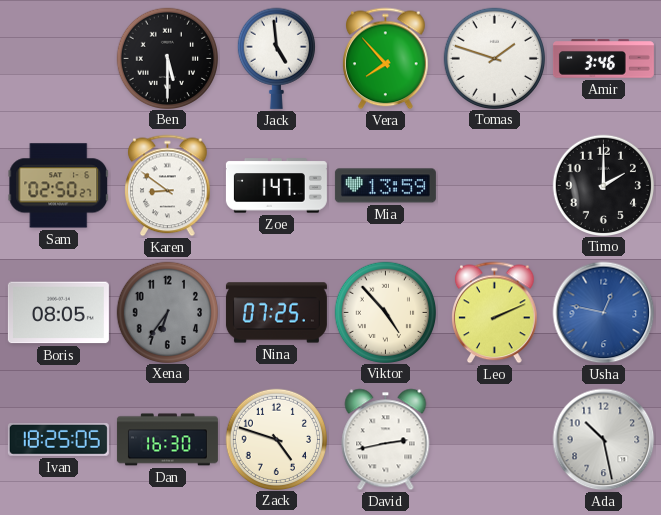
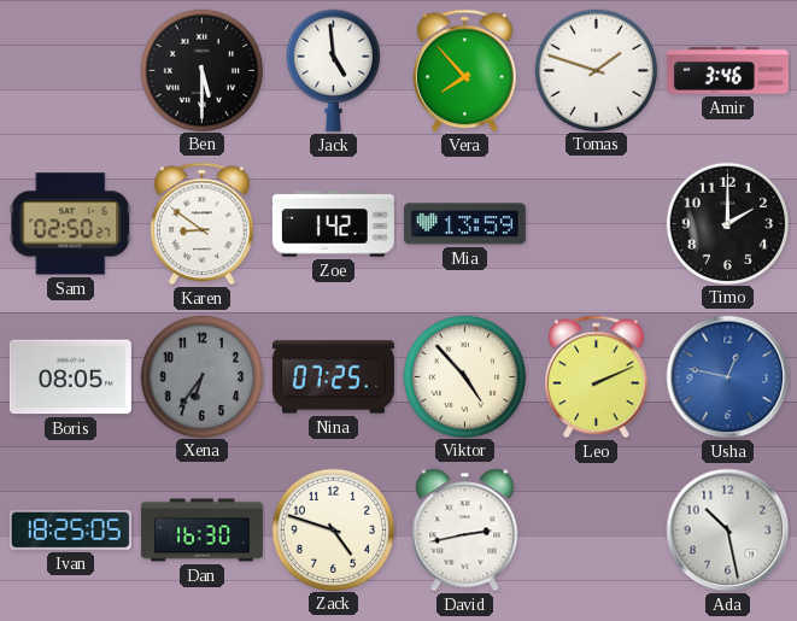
Zoe: 1:47 -> 1:42 (333, 224)
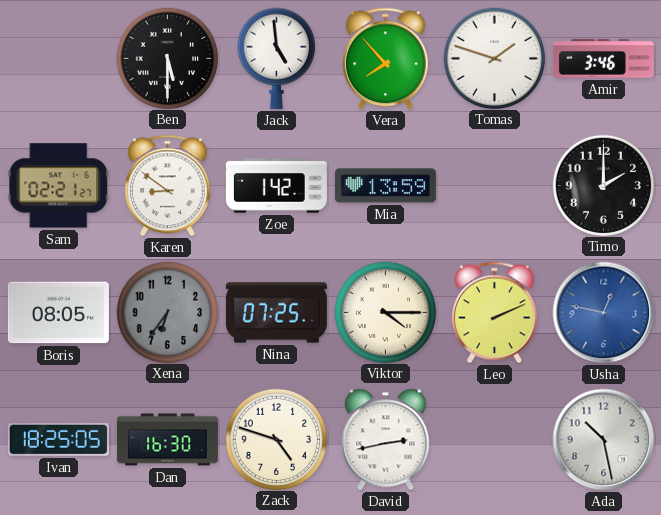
Sam: 02:50 -> 02:21 (59, 186)
Viktor: 4:53 -> 4:15 (385, 312)
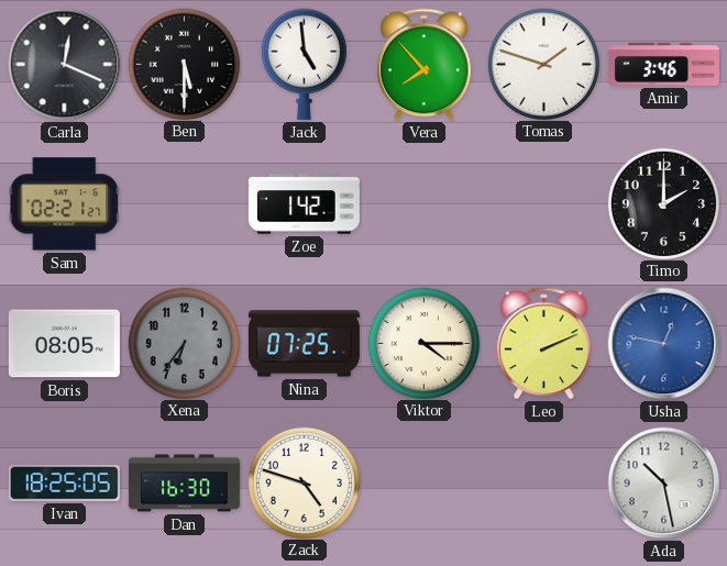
Carla: none -> 12:19 (65, 65)
Karen: 8:51 -> none (168, 186)
Mia: 13:59 -> none (385, 186)
David: 2:43 -> none (386, 440)
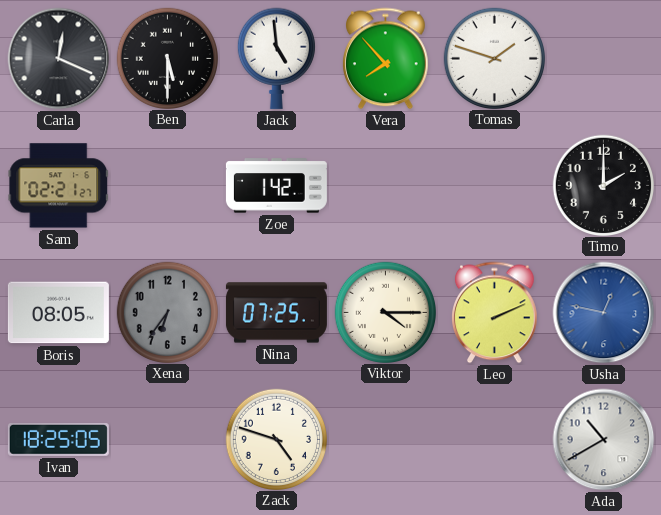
Amir: 3:46 -> none (663, 65)
Dan: 16:30 -> none (184, 484)
Ada: 10:28 -> 10:40 (604, 440)
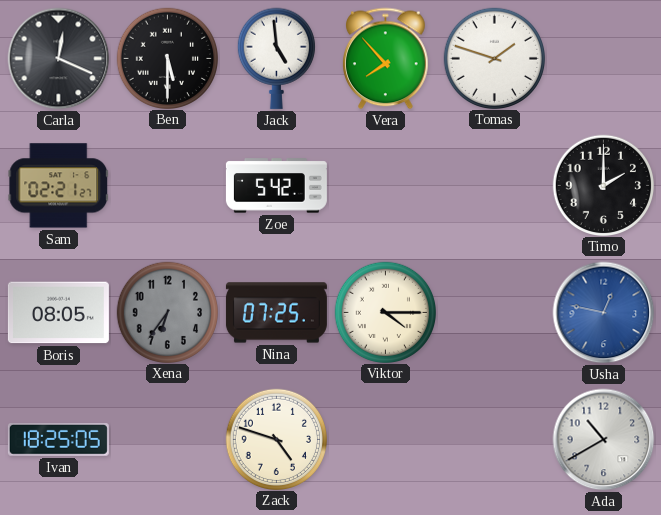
Zoe: 1:42 -> 5:42 (276, 186)
Leo: 2:11 -> none (495, 313)
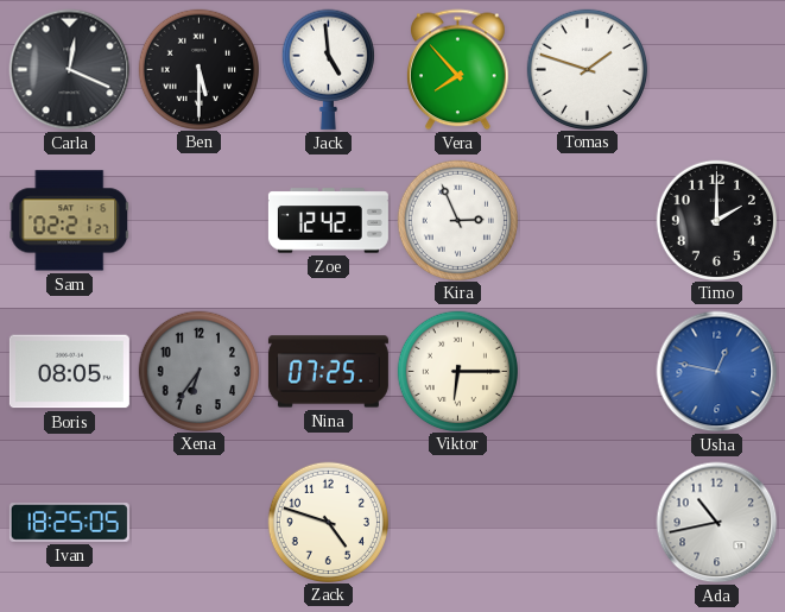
Zoe: 5:42 -> 12:42 (328, 221)
Kira: none -> 2:56 (457, 220)
Viktor: 4:15 -> 6:15 (457, 371)
Ada: 10:40 -> 10:43 (717, 523)
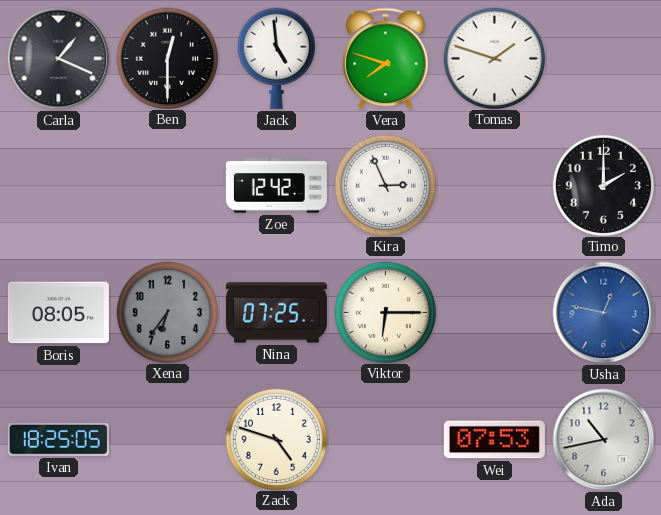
Carla: 12:19 -> 1:19 (59, 59)
Ben: 5:30 -> 12:30 (167, 58)
Vera: 7:53 -> 7:48 (386, 59)
Sam: 02:21 -> none (70, 221)
Wei: none -> 07:53 (494, 440)
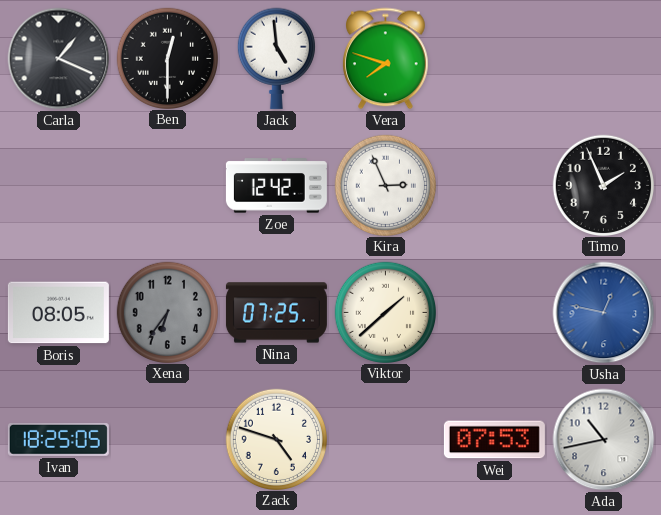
Tomas: 1:48 -> none (494, 58)
Timo: 2:00 -> 1:56 (603, 185)
Viktor: 6:15 -> 1:38 (385, 312)
